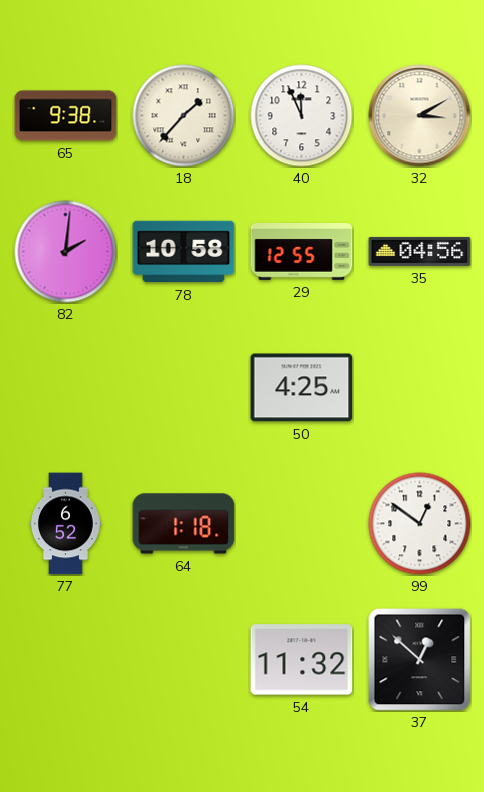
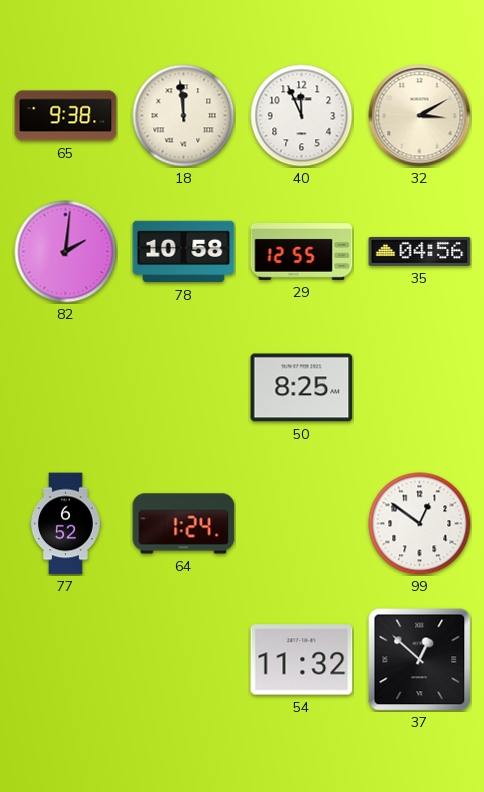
18: 1:37 -> 11:59 (184, 116)
50: 4:25 -> 8:25 (302, 388)
64: 1:18 -> 1:24 (184, 524)
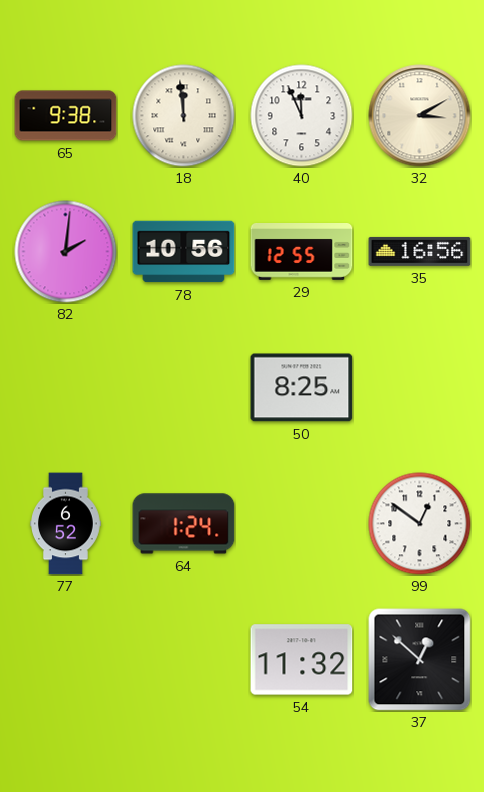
78: 10:58 -> 10:56 (184, 252)
35: 04:56 -> 16:56 (420, 251)
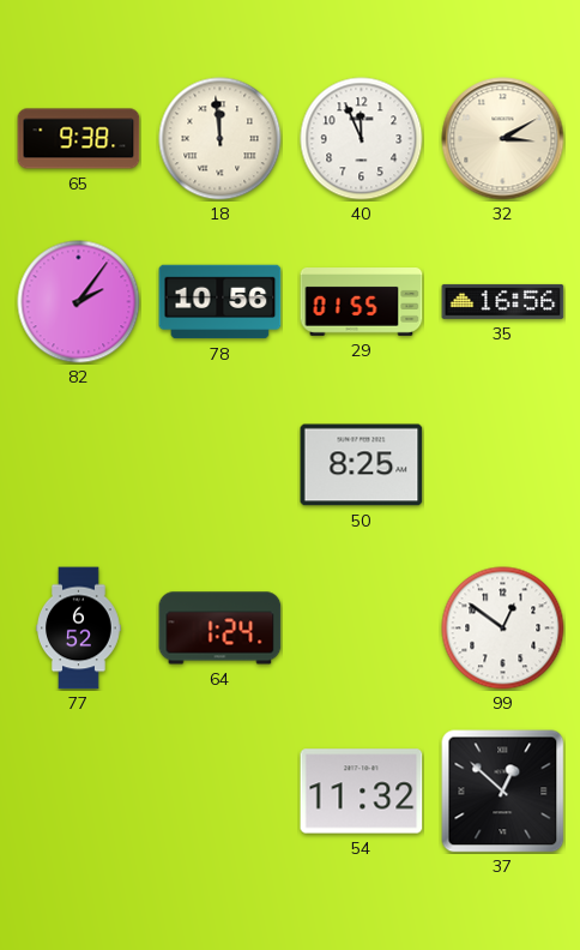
82: 2:01 -> 2:06 (79, 302)
29: 12:55 -> 01:55 (362, 302)
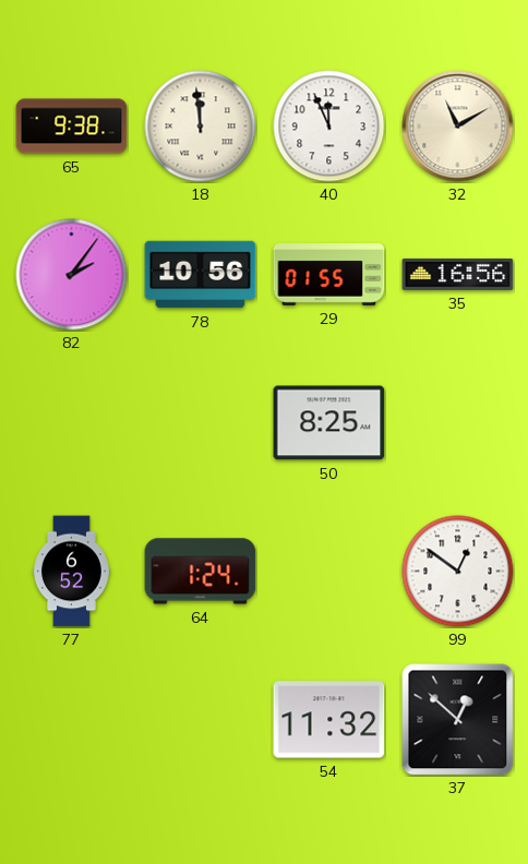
32: 3:10 -> 11:10 (458, 127)
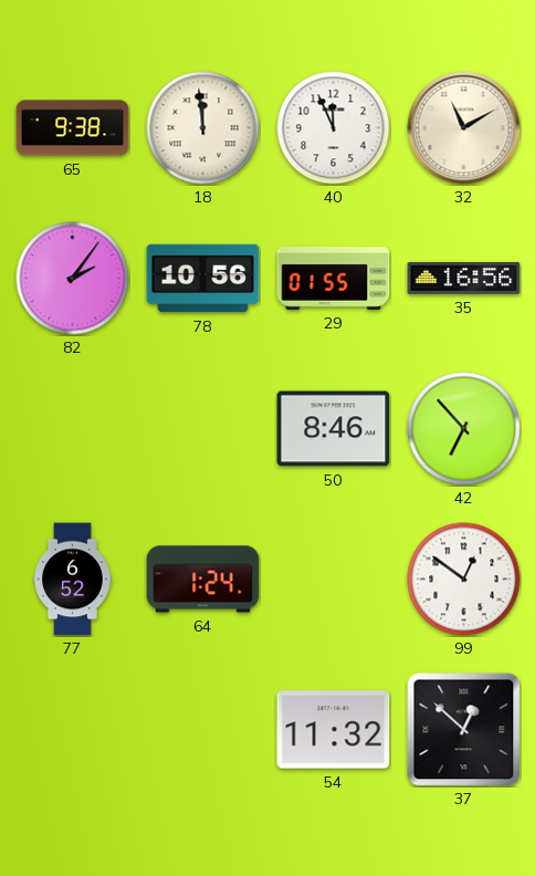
50: 8:25 -> 8:46 (334, 429)
42: none -> 6:53 (464, 429)
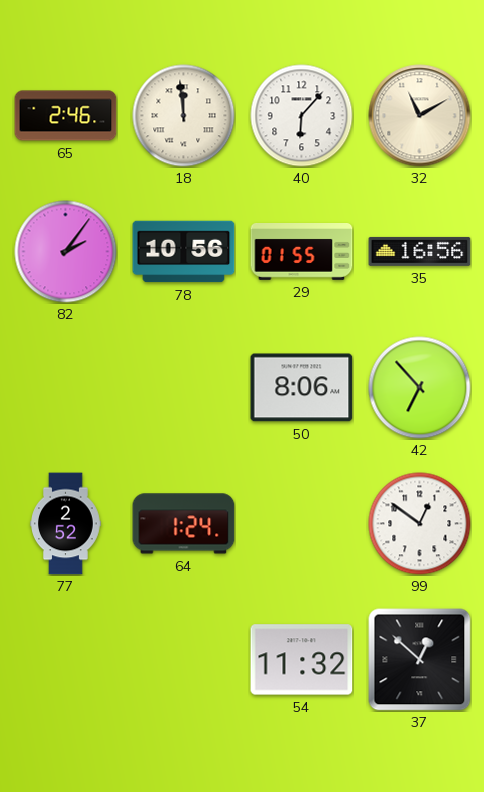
65: 9:38 -> 2:46 (66, 116)
40: 11:56 -> 6:07 (302, 116)
50: 8:46 -> 8:06 (302, 388)
77: 6:52 -> 2:52 (66, 524)
